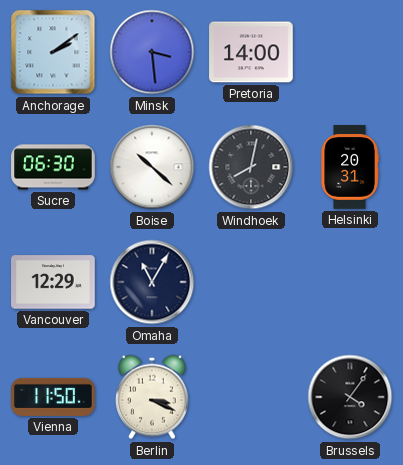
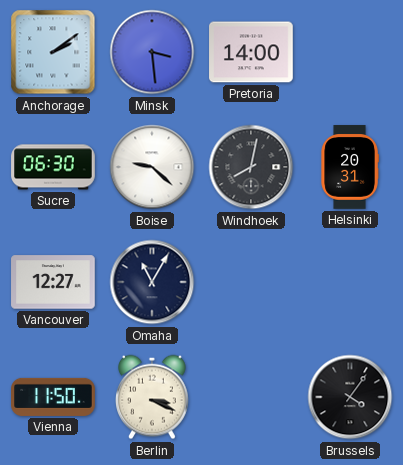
Boise: 10:22 -> 9:22 (152, 167)
Vancouver: 12:29 -> 12:27 (53, 282)
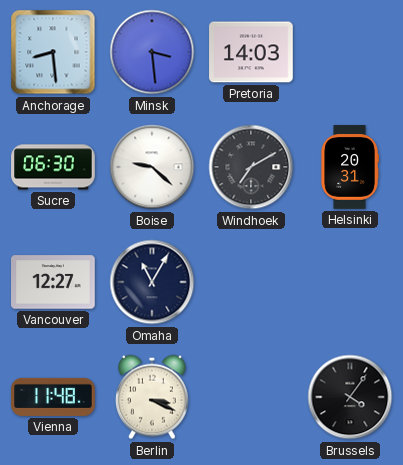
Anchorage: 2:09 -> 8:29 (53, 52)
Pretoria: 14:00 -> 14:03 (251, 52)
Windhoek: 8:02 -> 7:10 (251, 167)
Vienna: 11:50 -> 11:48 (53, 397)
